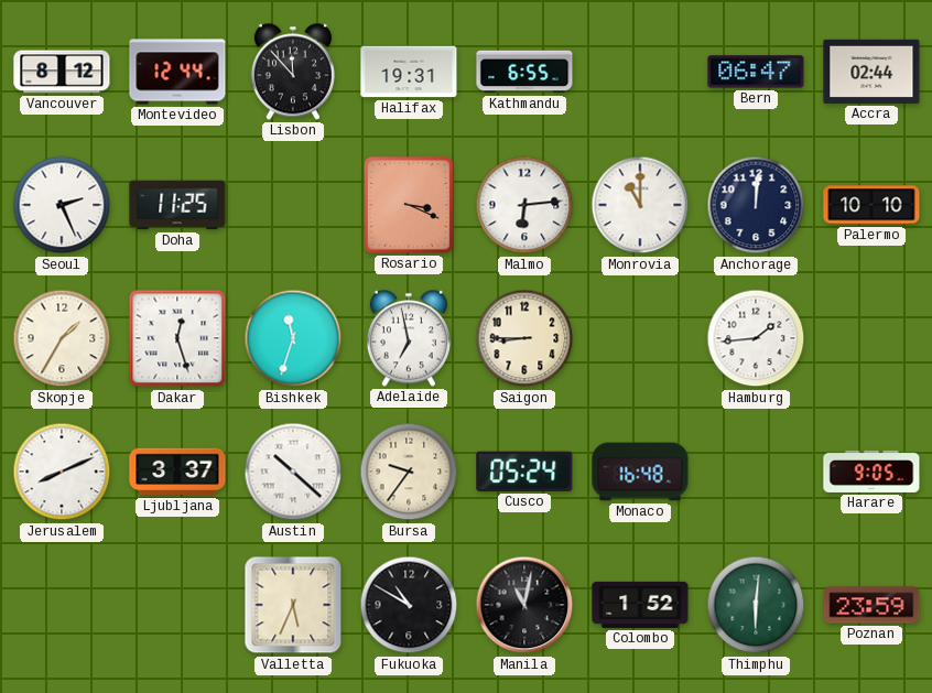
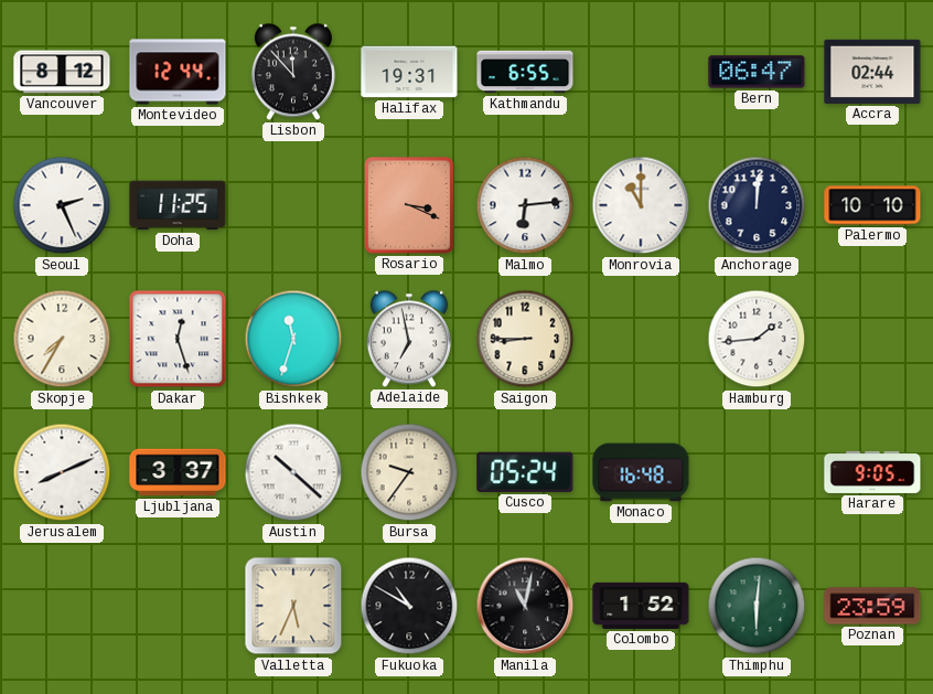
Skopje: 1:35 -> 7:35 (62, 339)
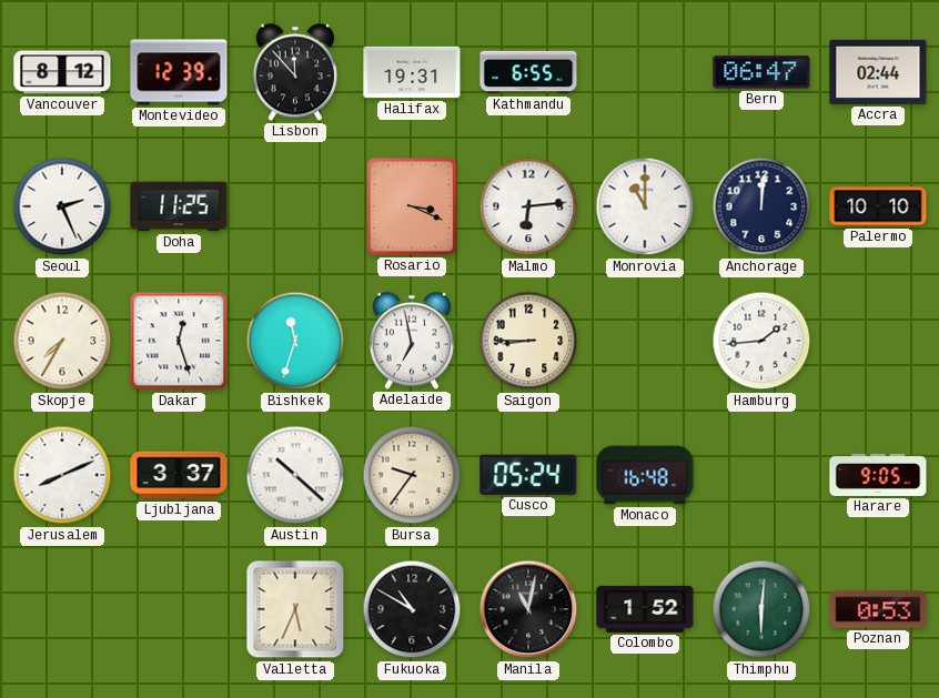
Montevideo: 12:44 -> 12:39 (179, 72)
Poznan: 23:59 -> 0:53 (878, 609)
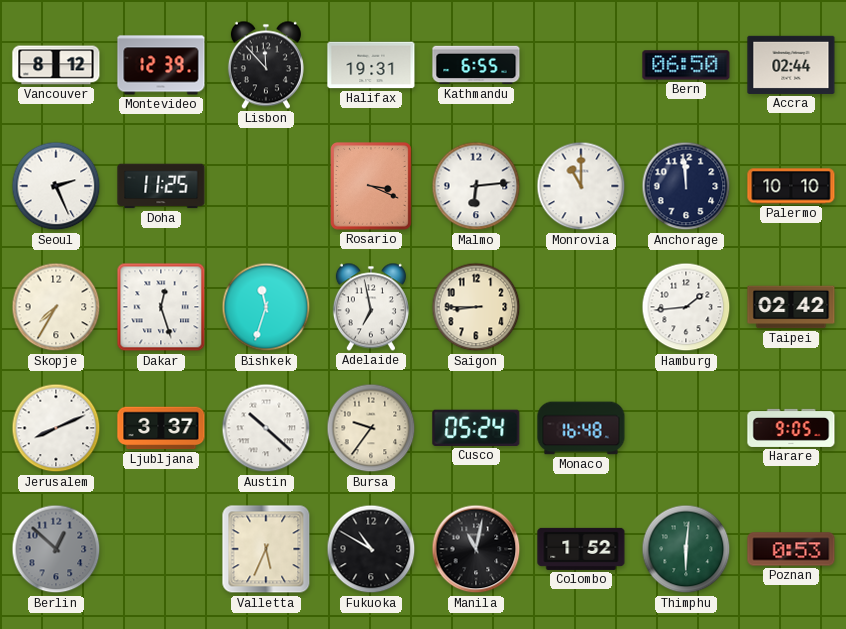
Bern: 06:47 -> 06:50 (686, 65)
Anchorage: 12:01 -> 11:59 (686, 186)
Taipei: none -> 02:42 (791, 307)
Berlin: none -> 12:52 (56, 549)
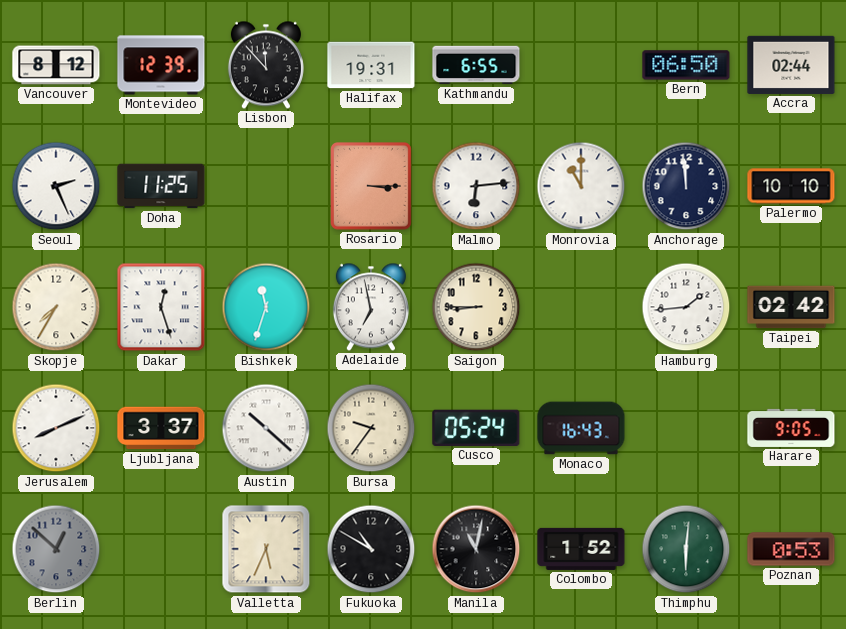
Rosario: 3:19 -> 3:15 (372, 187)
Monaco: 16:48 -> 16:43 (581, 428)
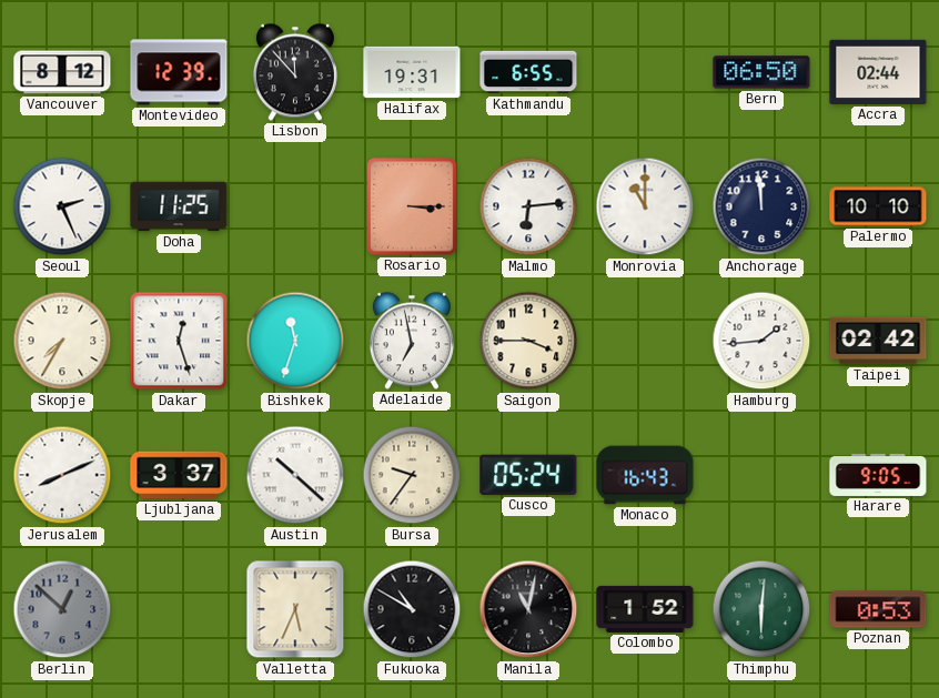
Saigon: 8:45 -> 3:45 (528, 341)
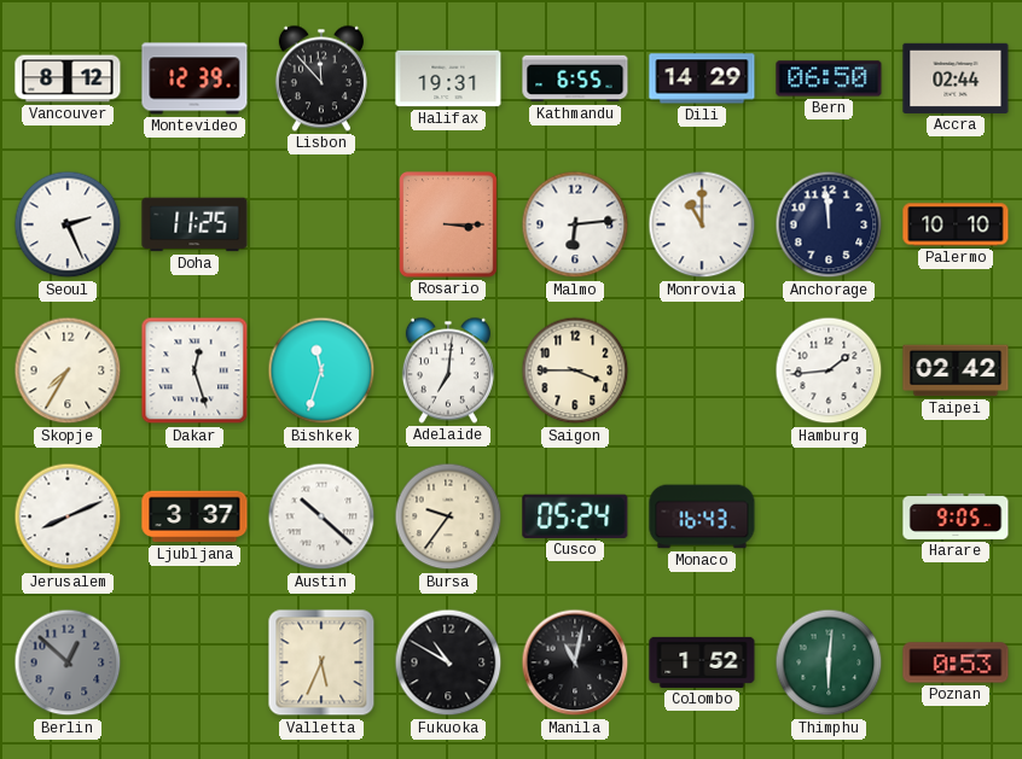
Dili: none -> 14:29 (702, 78)
Adelaide: 6:58 -> 7:01 (448, 370)
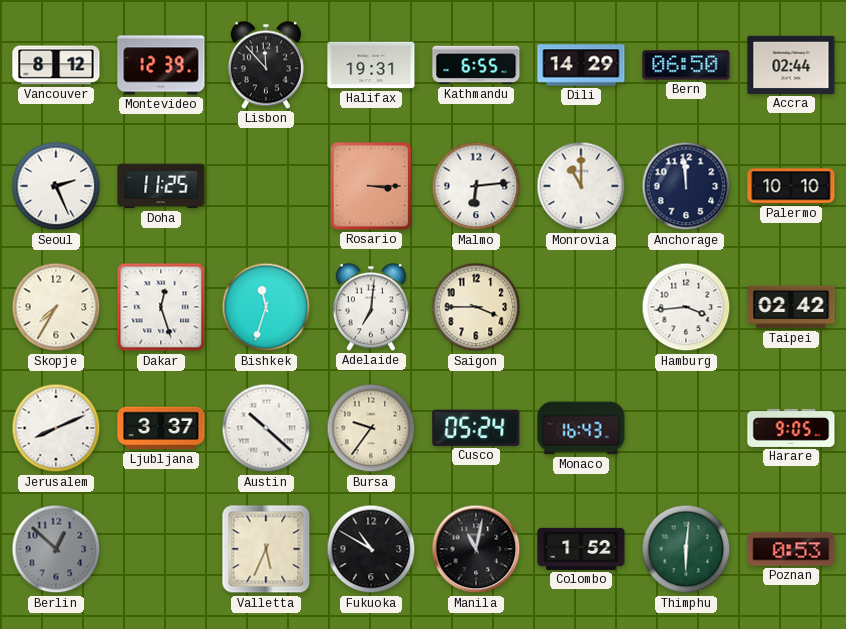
Hamburg: 1:44 -> 3:44 (686, 307)
